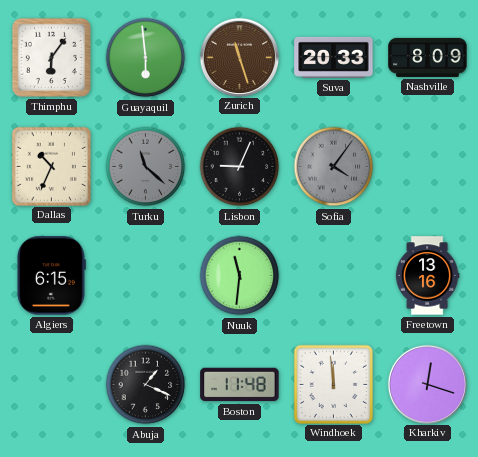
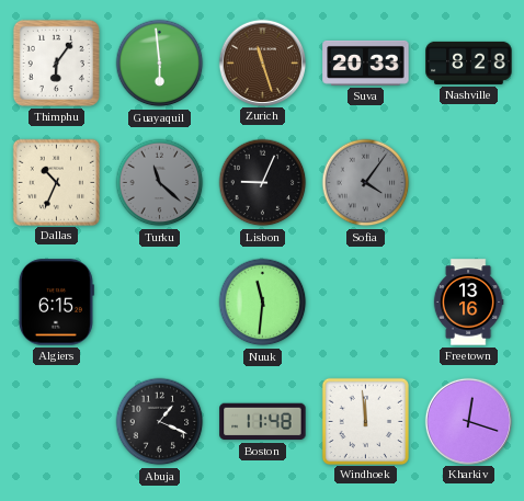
Nashville: 8:09 -> 8:28 (469, 62)
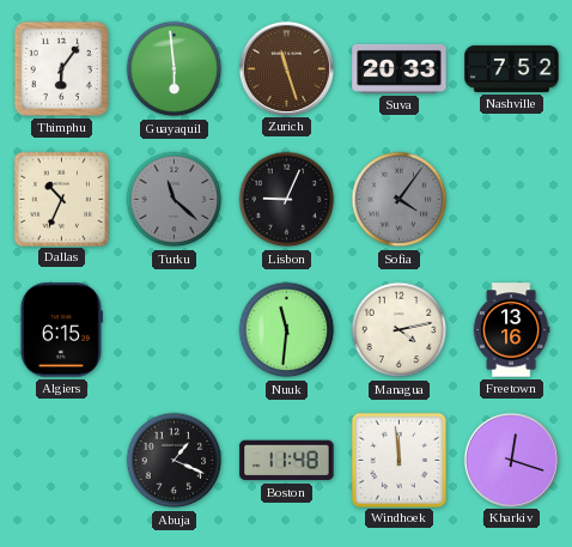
Nashville: 8:28 -> 7:52 (512, 68)
Managua: none -> 4:13 (400, 330)
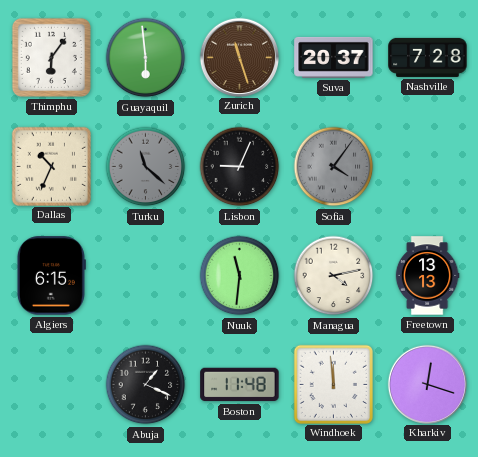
Suva: 20:33 -> 20:37 (334, 57)
Nashville: 7:52 -> 7:28 (428, 57)
Freetown: 13:16 -> 13:13 (427, 276)
